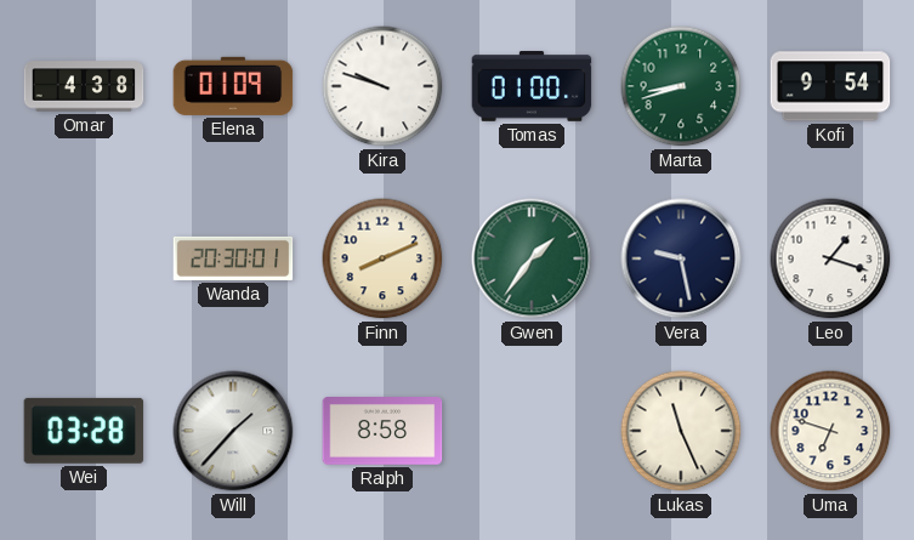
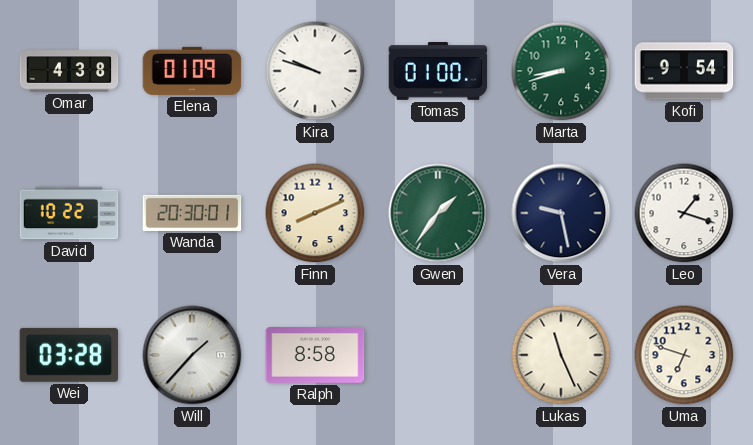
David: none -> 10:22 (69, 213)
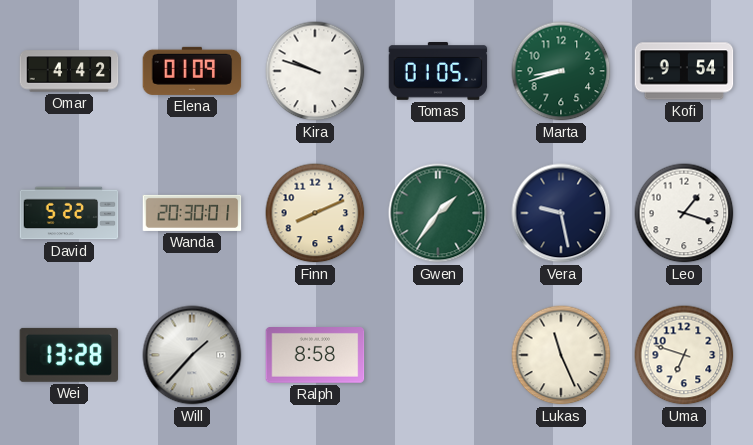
Omar: 4:38 -> 4:42 (69, 71)
Tomas: 01:00 -> 01:05 (438, 72)
David: 10:22 -> 5:22 (69, 213)
Wei: 03:28 -> 13:28 (69, 355)
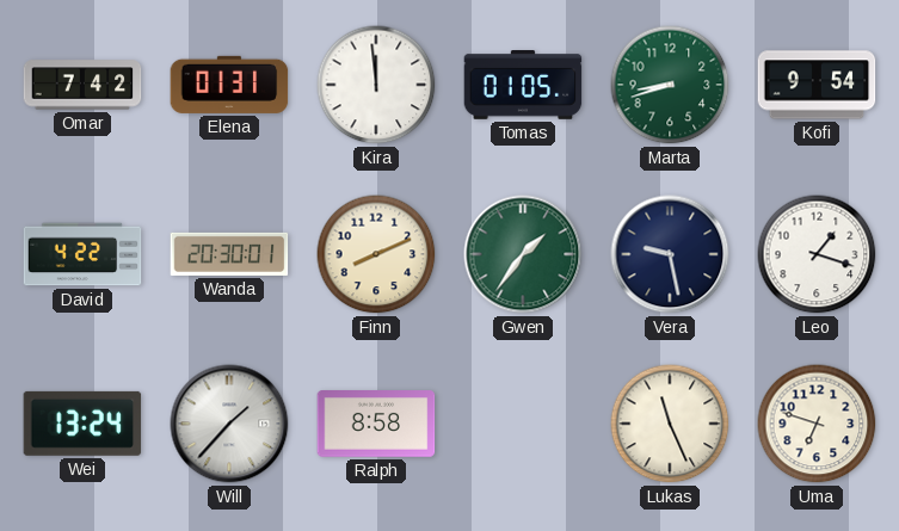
Omar: 4:42 -> 7:42 (82, 85)
Elena: 01:09 -> 01:31 (229, 85)
Kira: 9:48 -> 11:59 (376, 85)
David: 5:22 -> 4:22 (82, 254)
Wei: 13:28 -> 13:24 (82, 424)
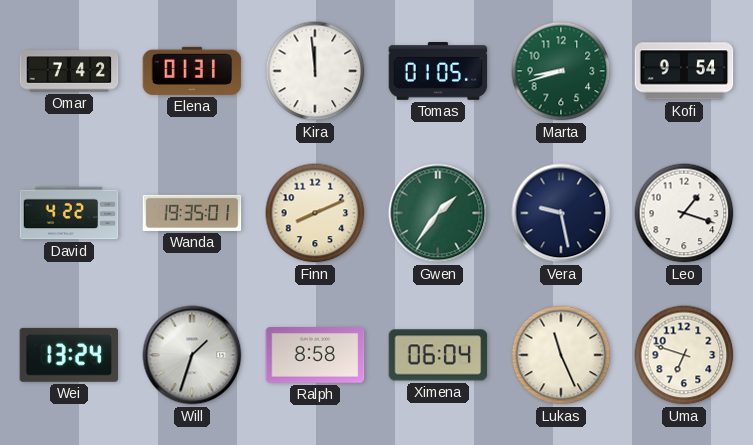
Wanda: 20:30 -> 19:35 (192, 213)
Will: 1:37 -> 1:33 (192, 355)
Ximena: none -> 06:04 (438, 355)
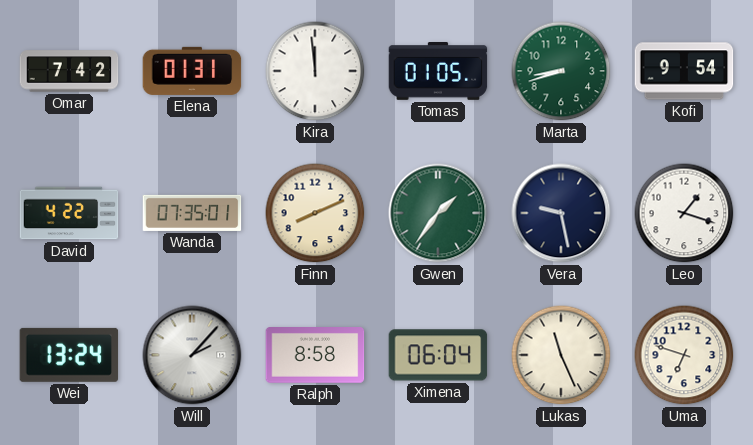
Wanda: 19:35 -> 07:35 (192, 213)
Will: 1:33 -> 2:07 (192, 355)
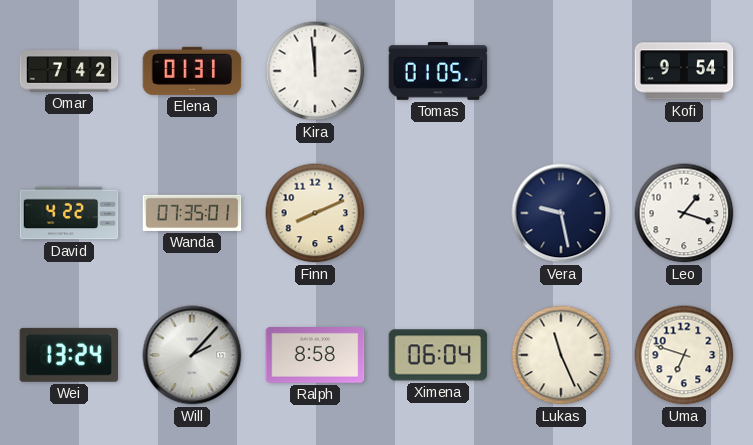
Marta: 8:42 -> none (561, 71)
Gwen: 1:36 -> none (438, 213)
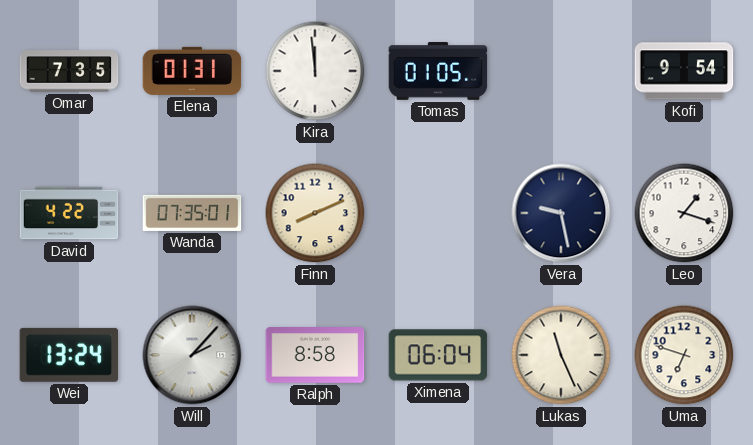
Omar: 7:42 -> 7:35 (69, 71)
